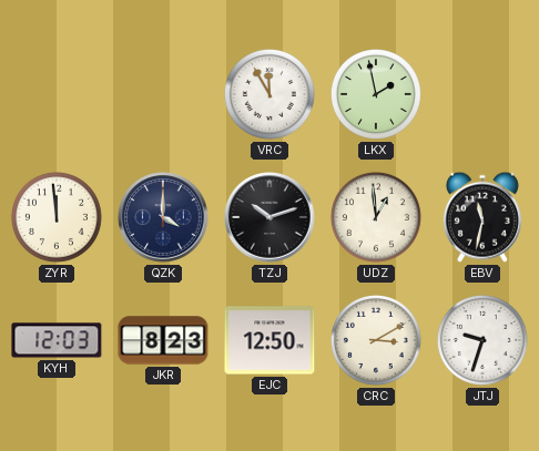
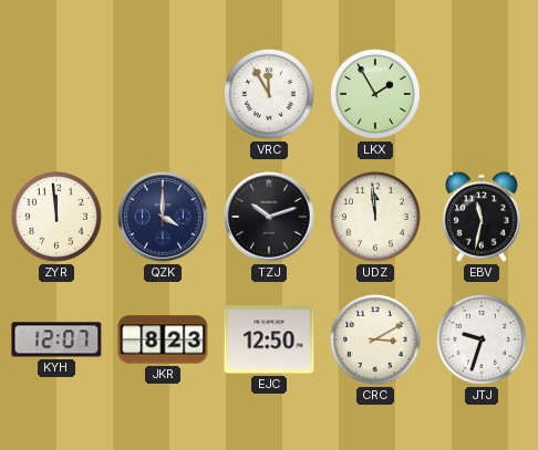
LKX: 1:58 -> 1:55 (375, 94)
UDZ: 12:59 -> 11:59 (375, 217)
KYH: 12:03 -> 12:07 (56, 339)
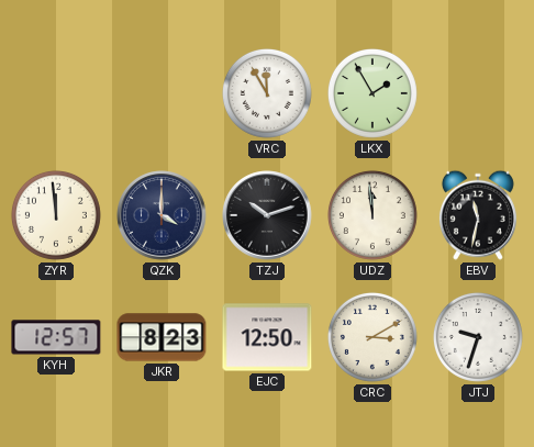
KYH: 12:07 -> 12:57 (56, 337)
